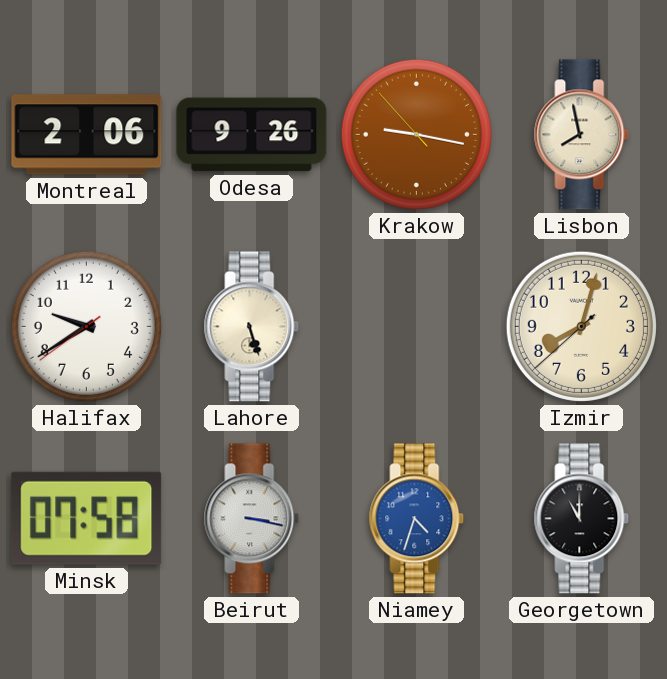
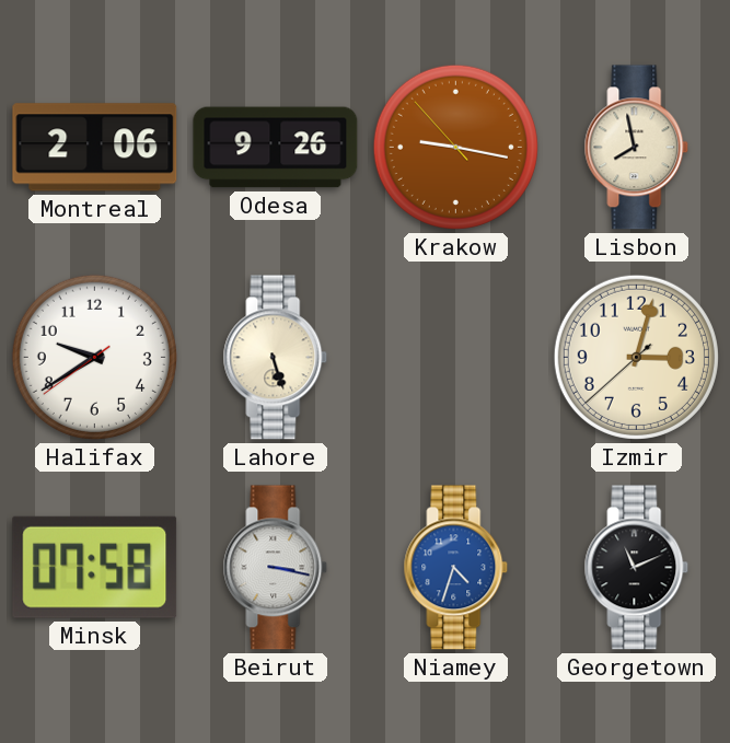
Izmir: 8:02 -> 3:02 (636, 357)
Georgetown: 11:00 -> 11:11 (637, 568)
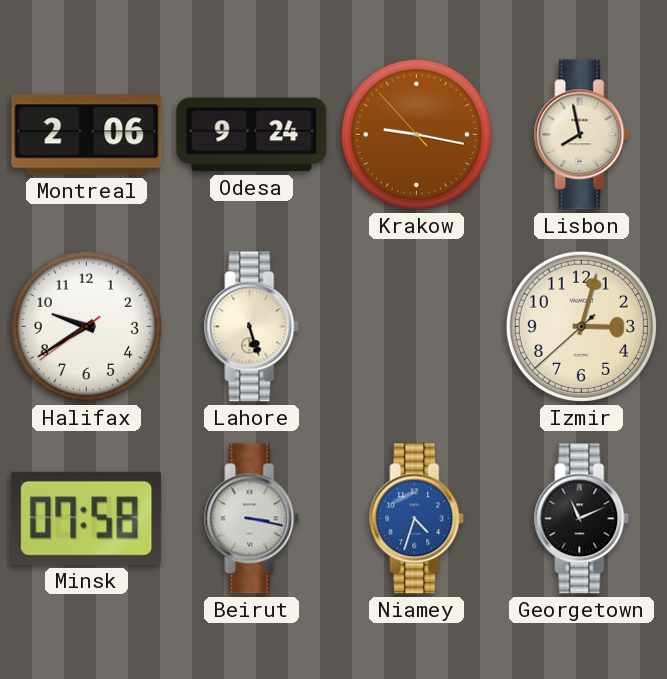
Odesa: 9:26 -> 9:24 (252, 135)
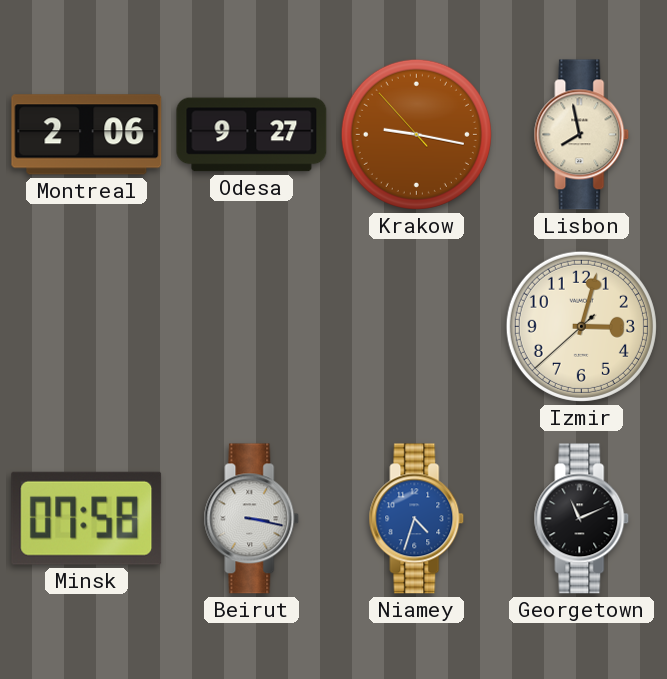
Odesa: 9:24 -> 9:27 (252, 135)
Halifax: 9:39 -> none (86, 326)
Lahore: 5:27 -> none (252, 327)
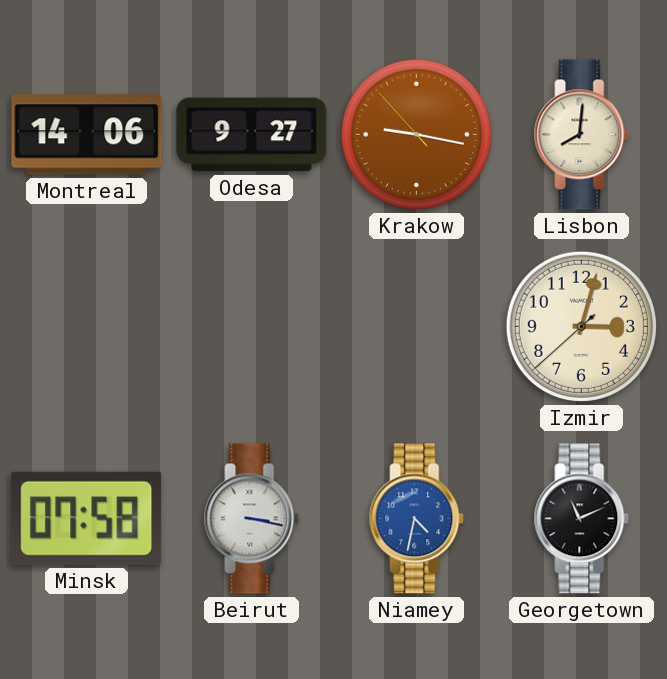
Montreal: 2:06 -> 14:06 (87, 135)
Lisbon: 7:58 -> 8:01 (582, 135)
Niamey: 4:33 -> 4:32 (417, 519)
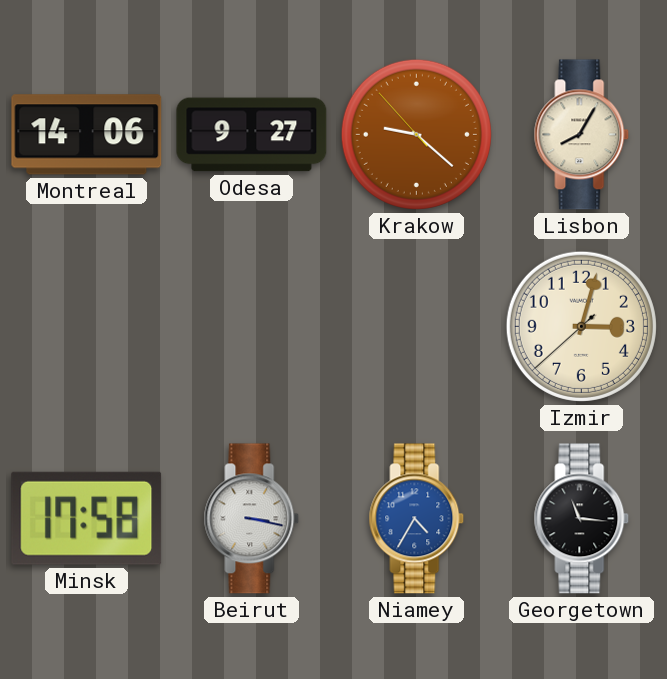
Krakow: 9:16 -> 9:21 (416, 134)
Lisbon: 8:01 -> 8:05 (582, 135)
Minsk: 07:58 -> 17:58 (87, 518)
Niamey: 4:32 -> 4:35 (417, 519)
Georgetown: 11:11 -> 11:16 (582, 519)
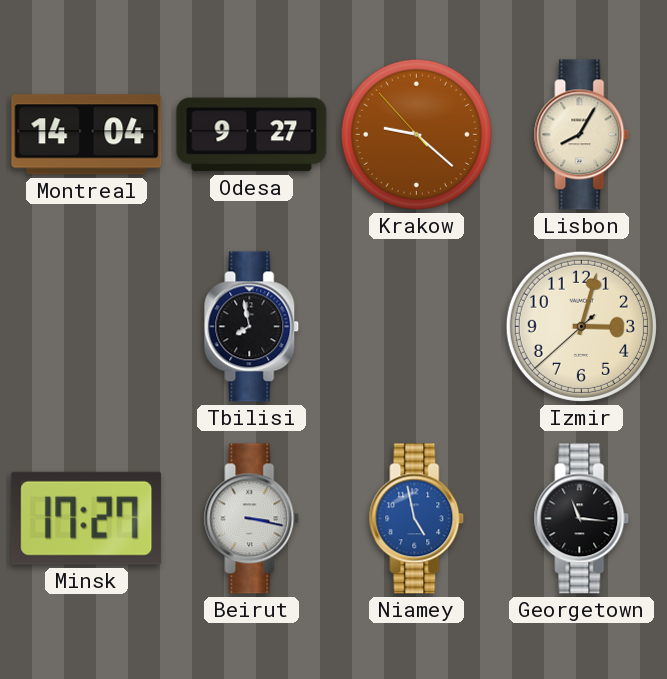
Montreal: 14:06 -> 14:04 (87, 135)
Tbilisi: none -> 7:58 (252, 327)
Minsk: 17:58 -> 17:27 (87, 518)
Niamey: 4:35 -> 4:58 (417, 519)
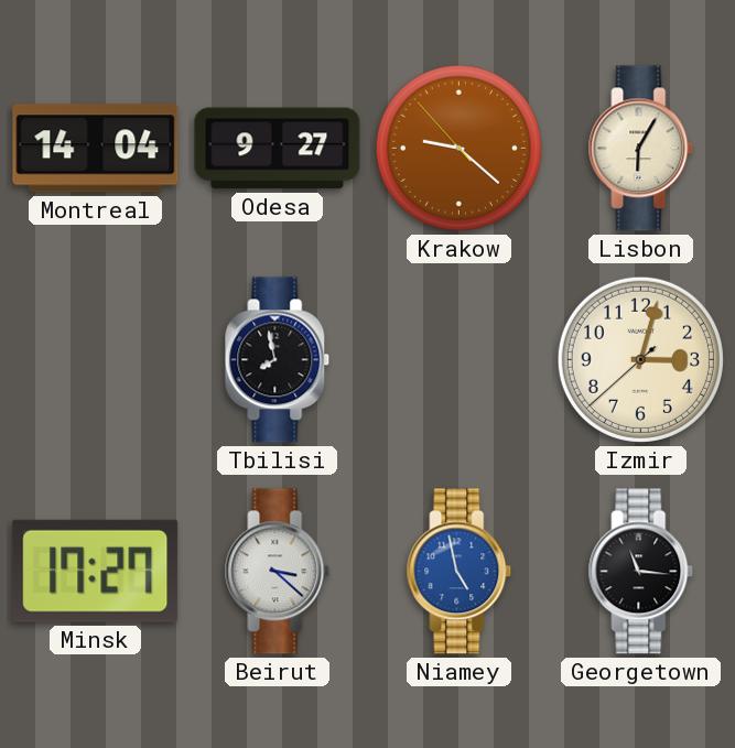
Lisbon: 8:05 -> 6:05 (641, 149)
Beirut: 3:17 -> 3:22 (278, 572)
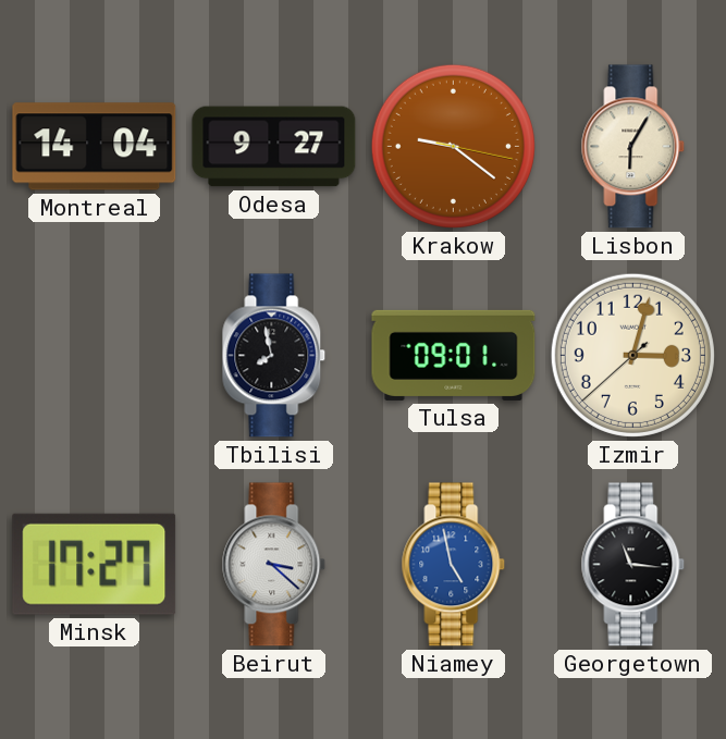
Krakow: 9:21:53 -> 9:21:17 (453, 146)
Tulsa: none -> 09:01 (454, 355)
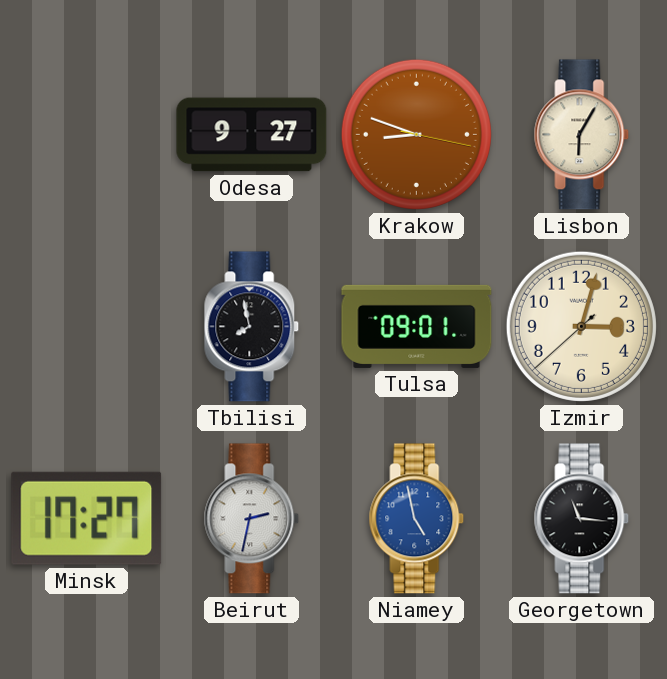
Montreal: 14:04 -> none (95, 147)
Krakow: 9:21 -> 8:48 (416, 134)
Beirut: 3:22 -> 2:32 (252, 519)
